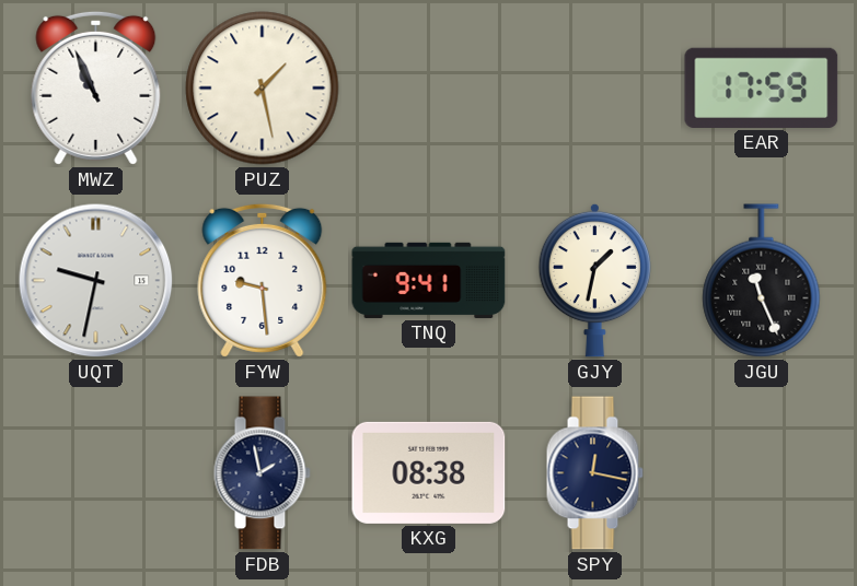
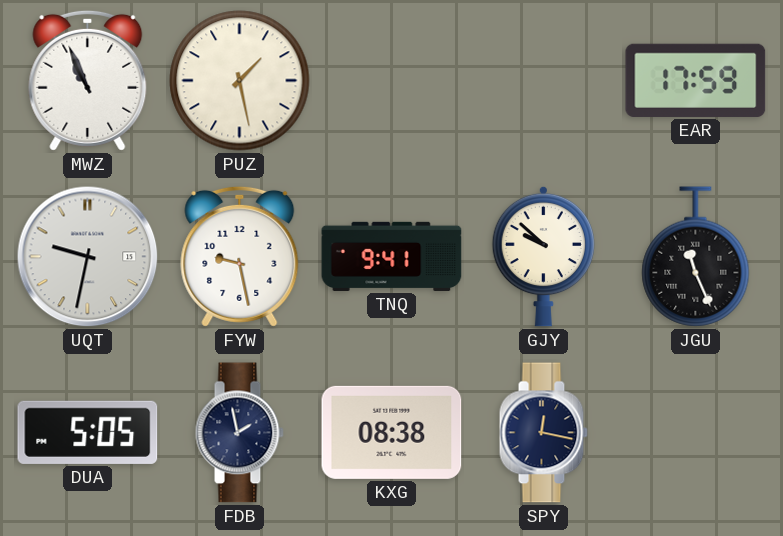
FYW: 9:29 -> 9:28 (240, 256)
GJY: 1:32 -> 9:52 (543, 256)
DUA: none -> 5:05 (88, 432)
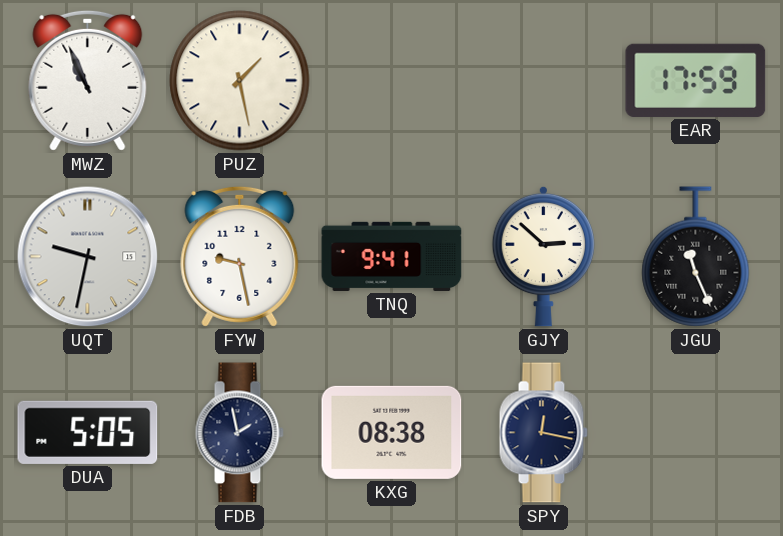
GJY: 9:52 -> 2:52 (543, 256)
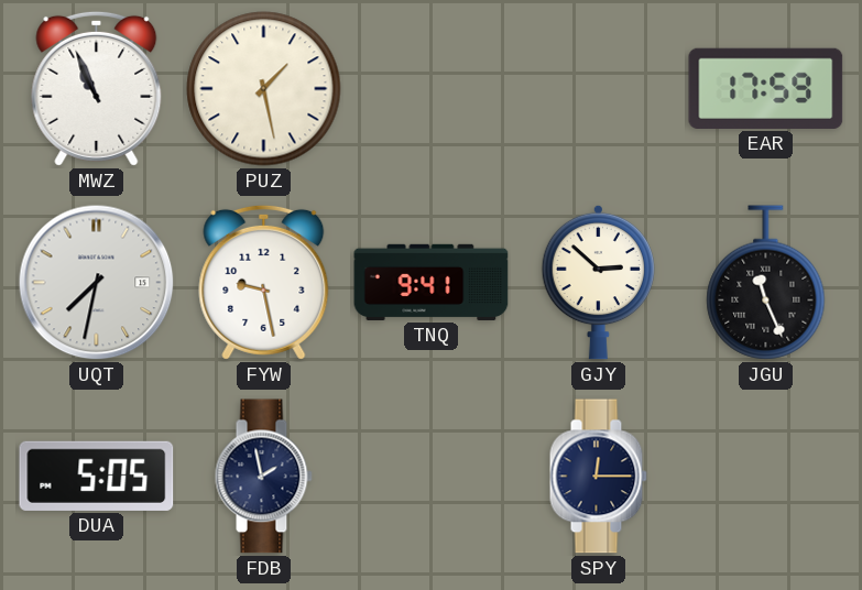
UQT: 9:32 -> 7:32 (97, 283)
KXG: 08:38 -> none (392, 432)
SPY: 12:17 -> 12:15 (598, 477)
